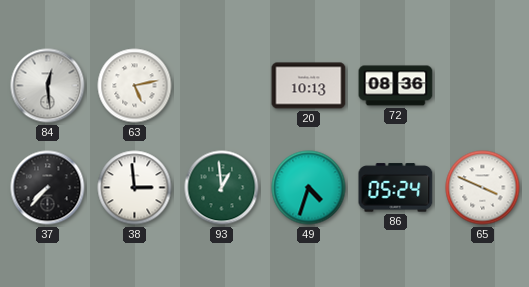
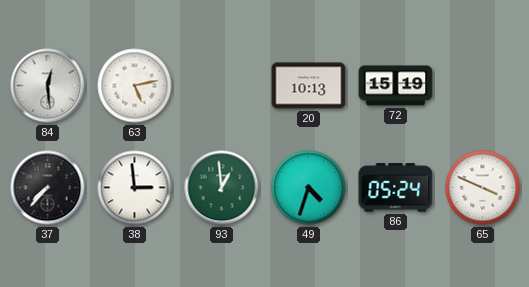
72: 08:36 -> 15:19 (396, 86)
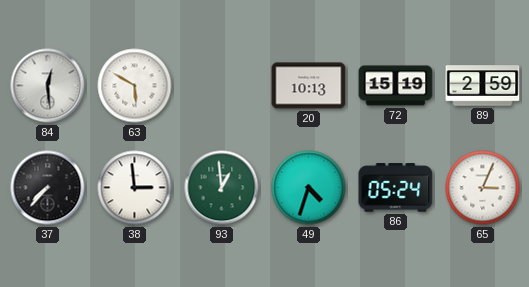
63: 5:13 -> 5:50 (135, 86)
89: none -> 2:59 (483, 86)
65: 3:49 -> 3:04 (483, 188)
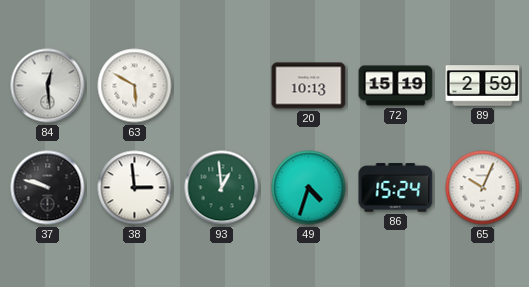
37: 7:37 -> 9:48 (48, 188)
86: 05:24 -> 15:24 (396, 188)
65: 3:04 -> 10:04 (483, 188)
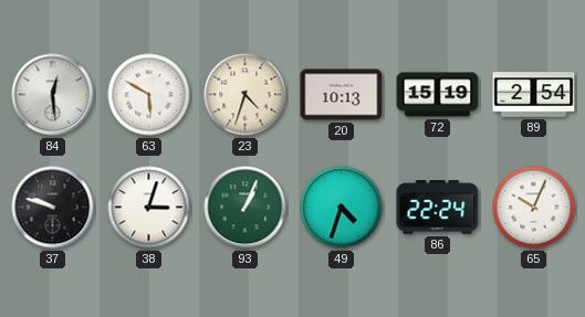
23: none -> 4:33 (246, 95)
89: 2:59 -> 2:54 (534, 95)
38: 2:59 -> 3:03 (149, 208)
93: 12:59 -> 1:04 (246, 208)
86: 15:24 -> 22:24 (438, 208)
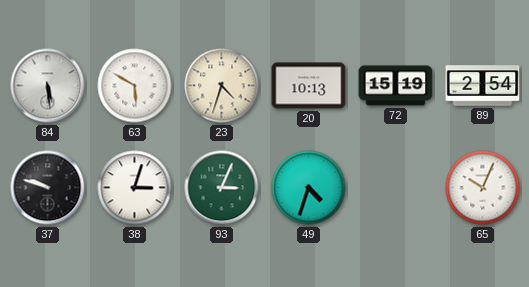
84: 12:29 -> 5:29 (48, 86)
93: 1:04 -> 3:04 (222, 188)
86: 22:24 -> none (438, 208)
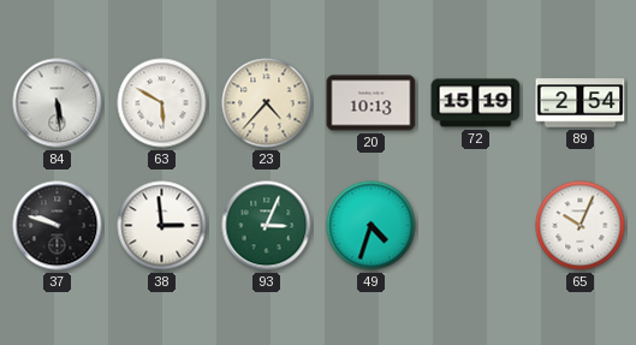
23: 4:33 -> 4:37 (267, 103)
38: 3:03 -> 2:59 (162, 226)
